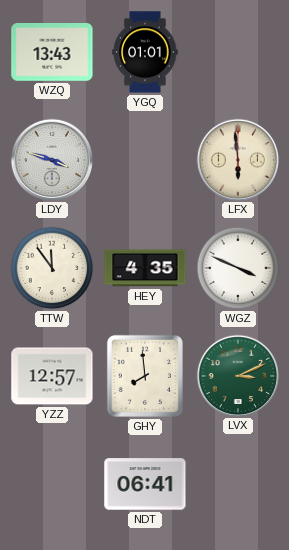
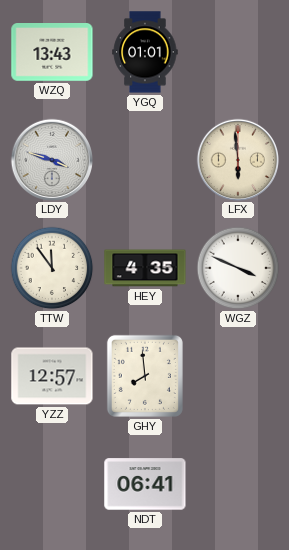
LVX: 3:11 -> none (237, 375)
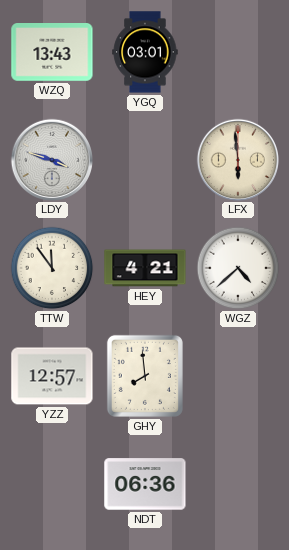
YGQ: 01:01 -> 03:01 (145, 52)
HEY: 4:35 -> 4:21 (145, 268)
WGZ: 3:49 -> 4:38 (238, 268)
NDT: 06:41 -> 06:36 (145, 484)
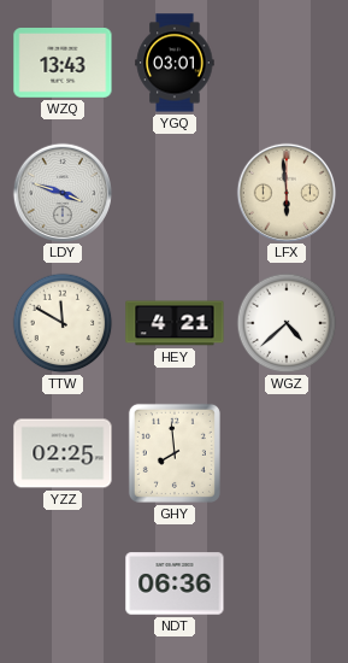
TTW: 11:54 -> 11:50 (63, 323)
YZZ: 12:57 -> 02:25 (63, 453)
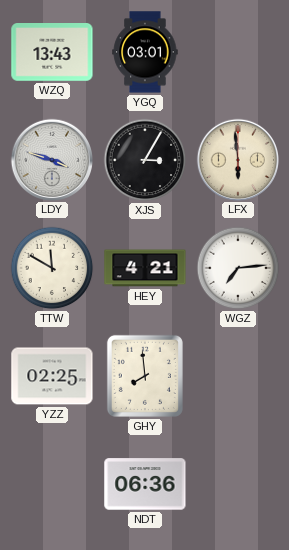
XJS: none -> 3:05 (145, 160)
WGZ: 4:38 -> 7:14 (238, 268)
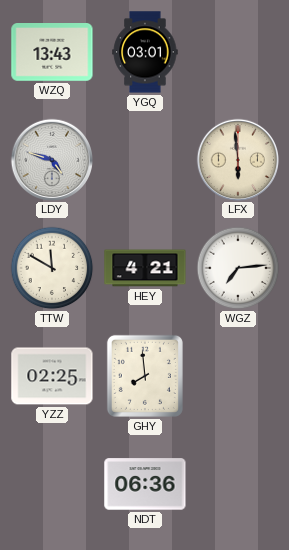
LDY: 3:48 -> 4:48 (51, 159)
XJS: 3:05 -> none (145, 160)
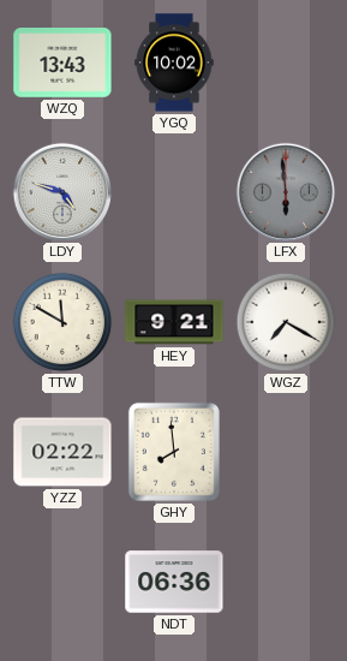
YGQ: 03:01 -> 10:02 (174, 62)
LFX dial: cream -> grey (285, 191)
HEY: 4:21 -> 9:21 (174, 322)
WGZ: 7:14 -> 7:20 (286, 322)
YZZ: 02:25 -> 02:22 (62, 452)
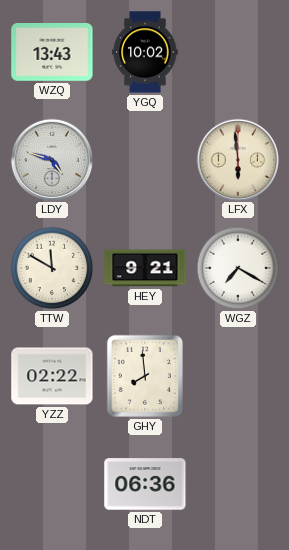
LFX dial: grey -> cream (237, 159)
